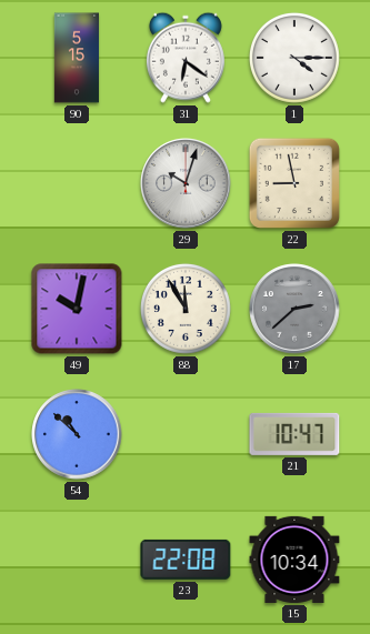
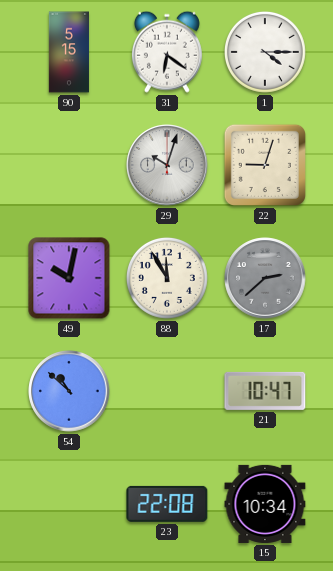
22: 8:58 -> 9:03 (265, 165)
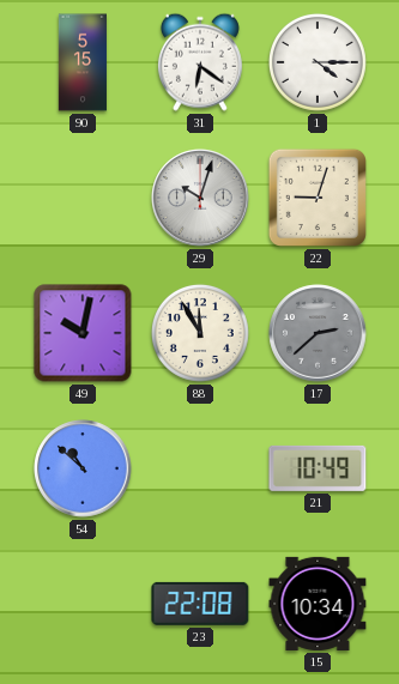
21: 10:47 -> 10:49 (318, 468)
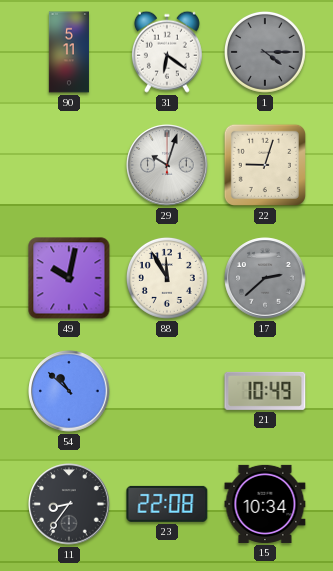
90: 5:15 -> 5:11 (68, 52)
1 dial: white -> grey (265, 52)
11: none -> 8:36 (69, 504)
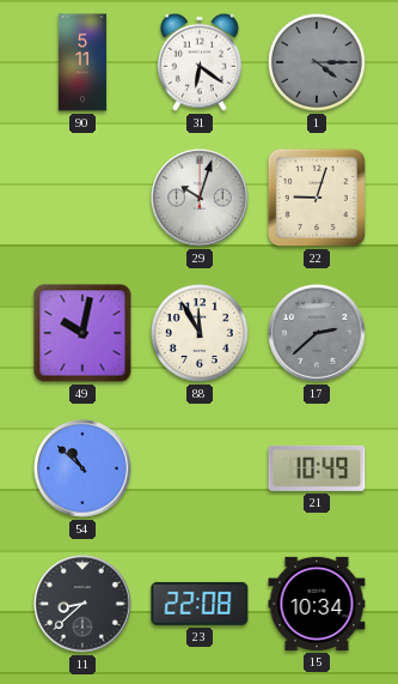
11: 8:36 -> 8:38 (82, 604)
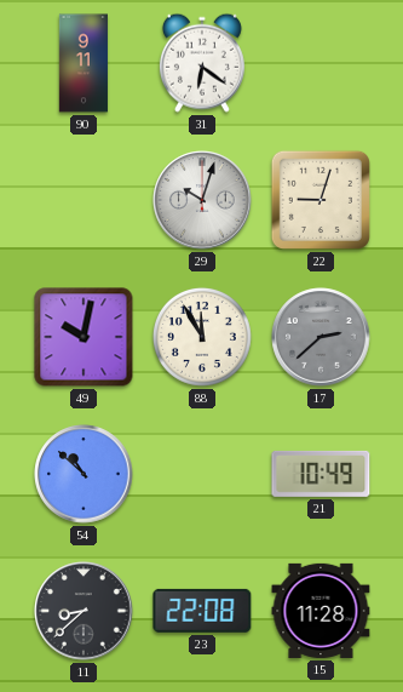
90: 5:11 -> 9:11 (82, 63)
1: 4:15 -> none (317, 62)
15: 10:34 -> 11:28 (321, 611)
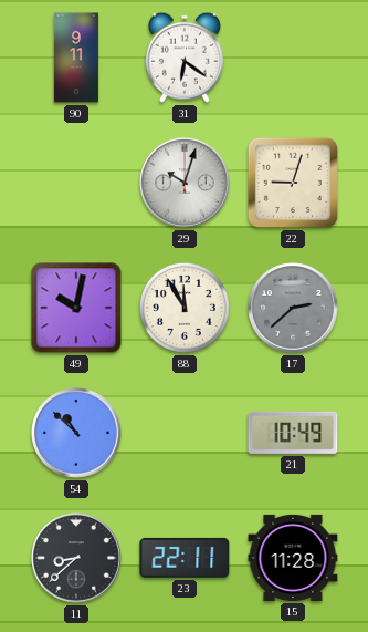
23: 22:08 -> 22:11 (185, 558)
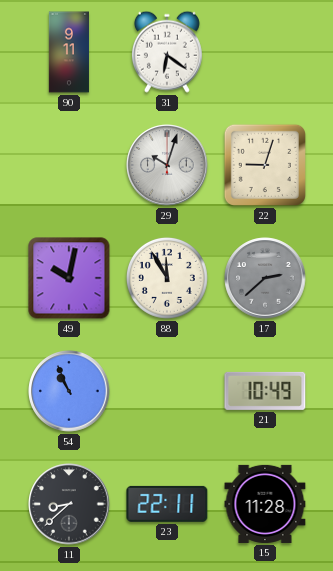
54: 10:52 -> 10:56 (69, 391)
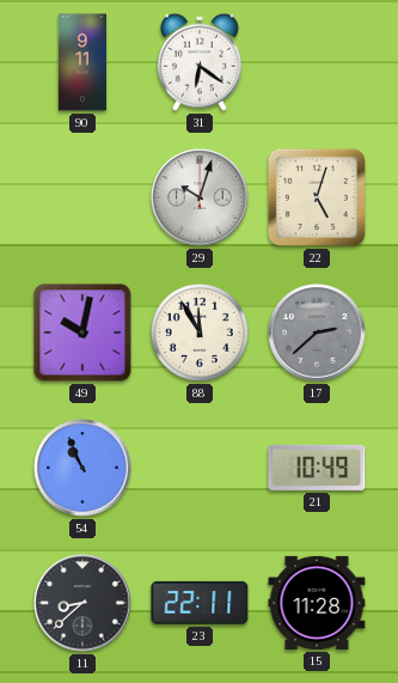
22: 9:03 -> 5:03 (317, 197)
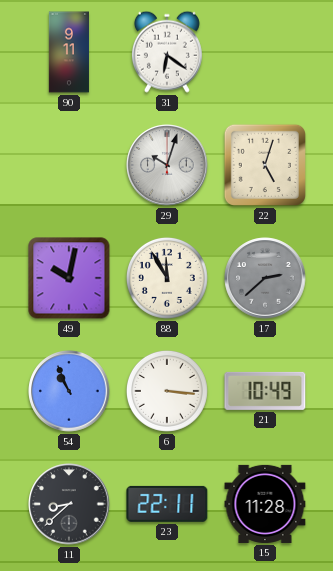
6: none -> 3:16 (167, 391)
